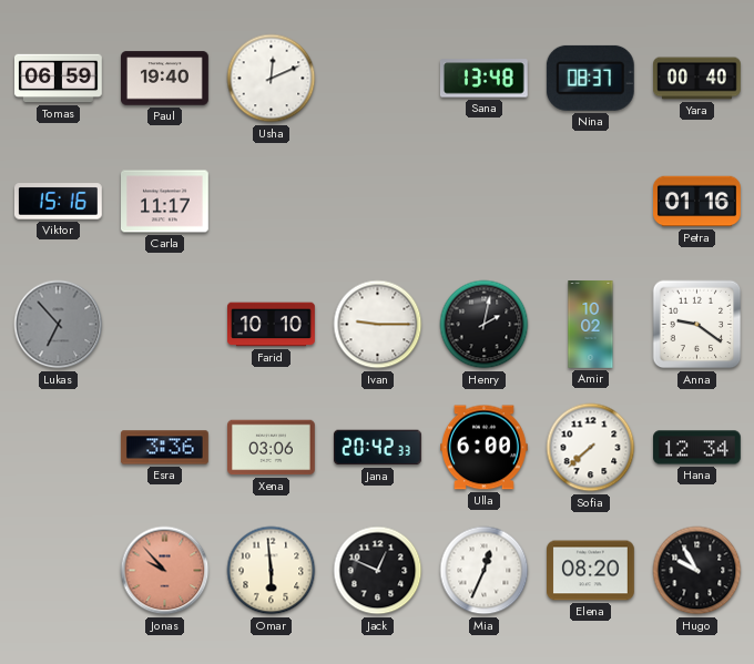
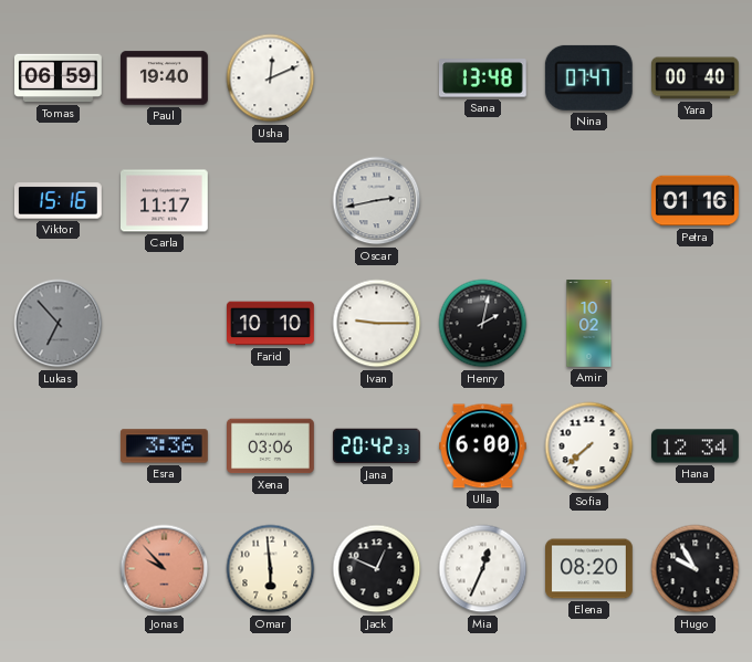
Nina: 08:37 -> 07:47 (588, 77)
Oscar: none -> 2:43 (377, 201)
Anna: 9:21 -> none (697, 325)
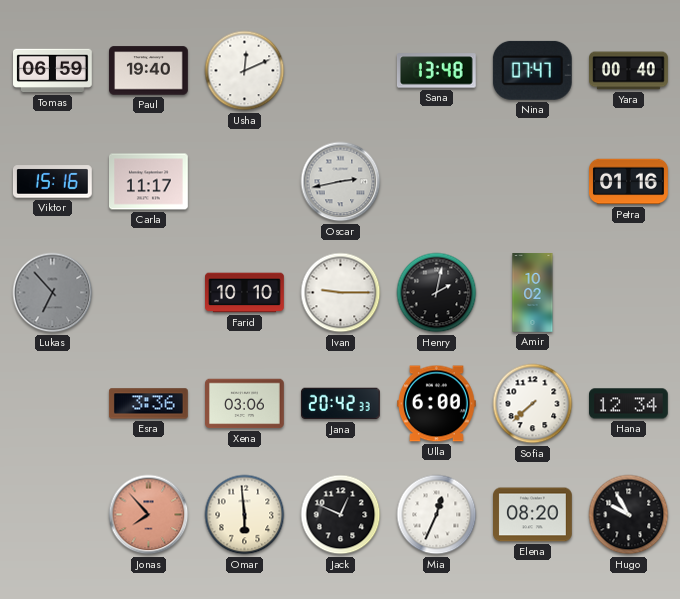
Jonas: 9:53 -> 7:53 (149, 515)
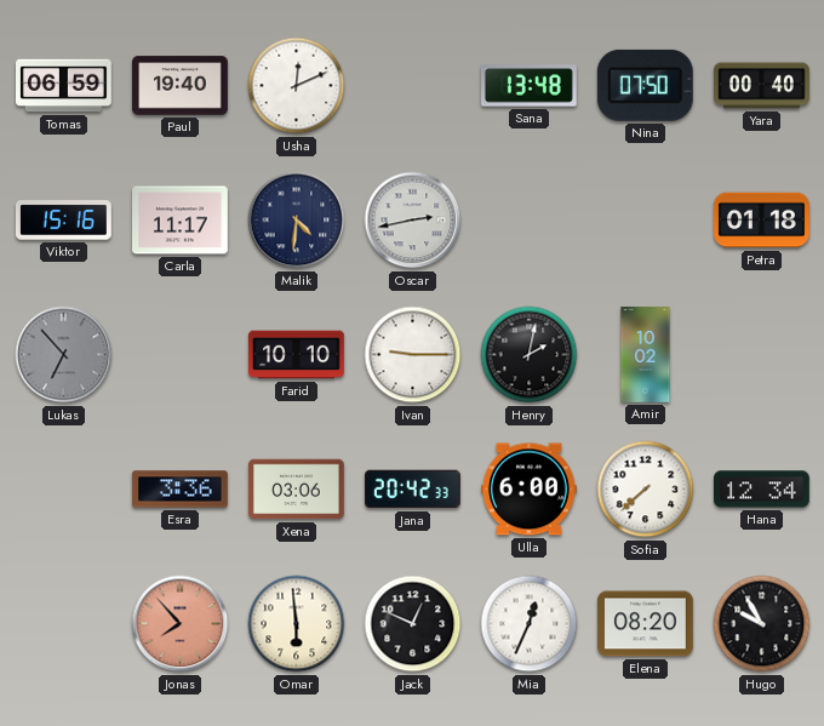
Nina: 07:47 -> 07:50 (645, 85)
Malik: none -> 4:31 (297, 221)
Petra: 01:16 -> 01:18 (762, 221)
